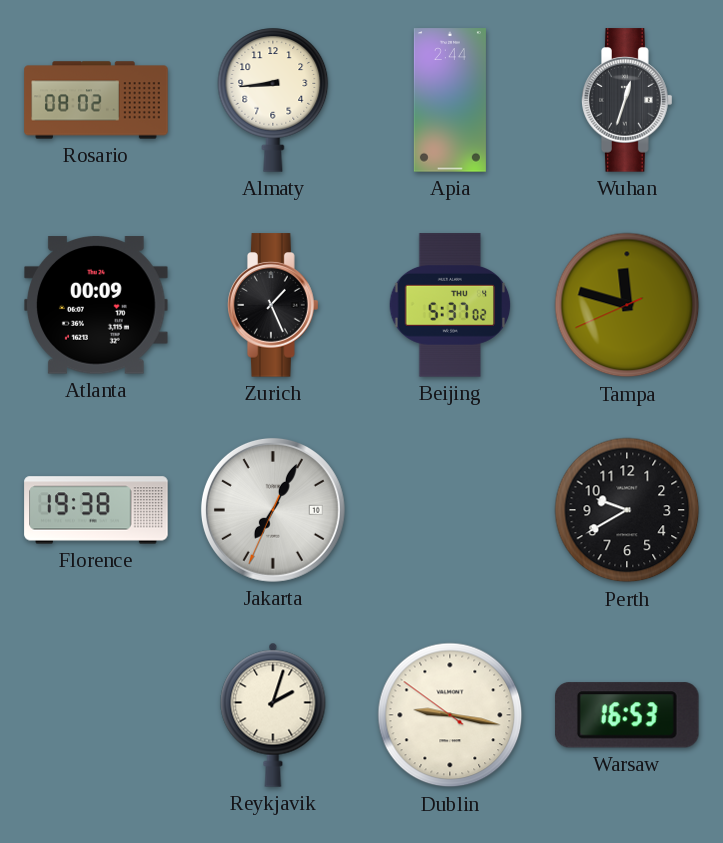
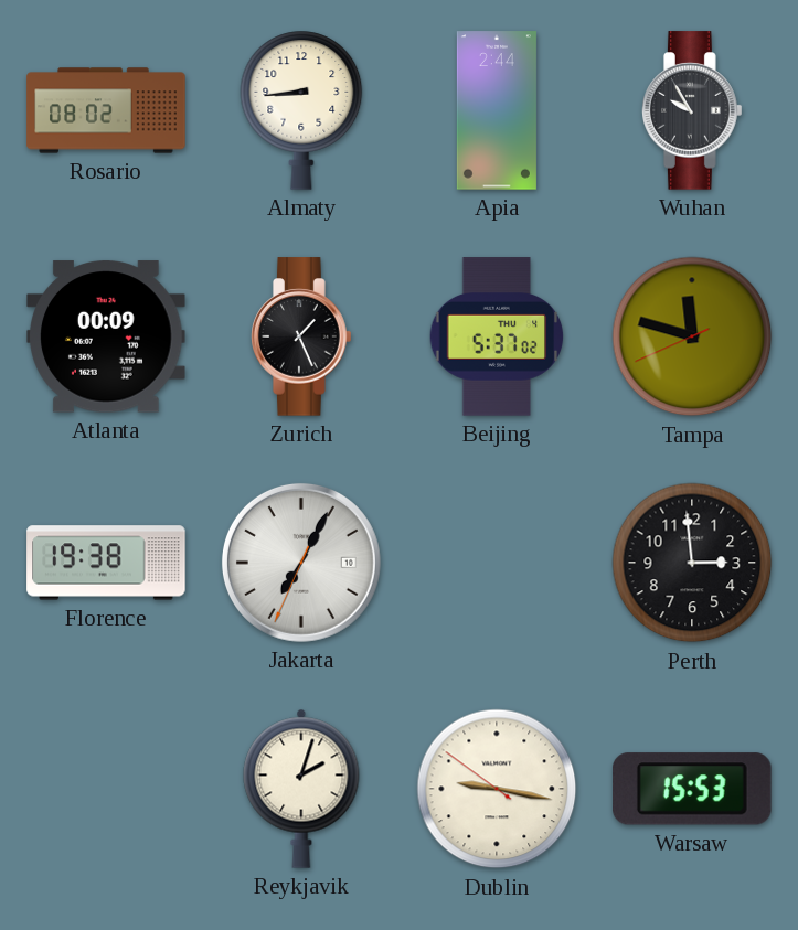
Wuhan: 12:33 -> 9:55 (692, 110)
Perth: 9:40 -> 2:59 (692, 563)
Warsaw: 16:53 -> 15:53 (692, 789)
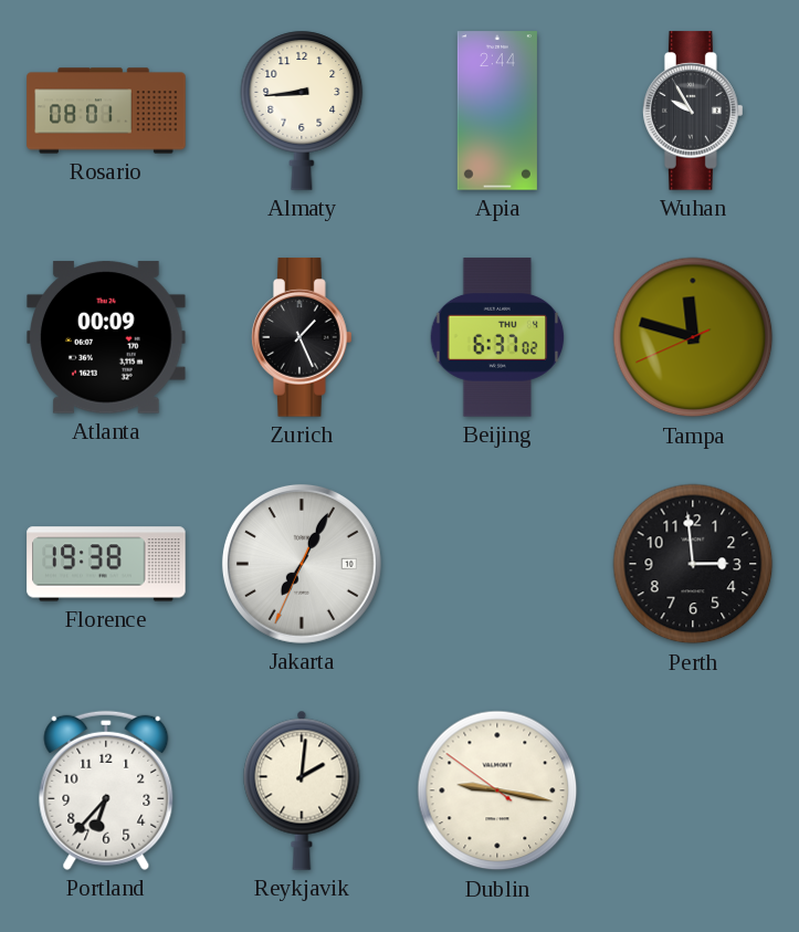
Rosario: 08:02 -> 08:01 (106, 111)
Beijing: 5:37 -> 6:37 (497, 337)
Portland: none -> 6:37 (106, 790)
Reykjavik: 2:03 -> 2:01 (302, 790)
Warsaw: 15:53 -> none (692, 789)
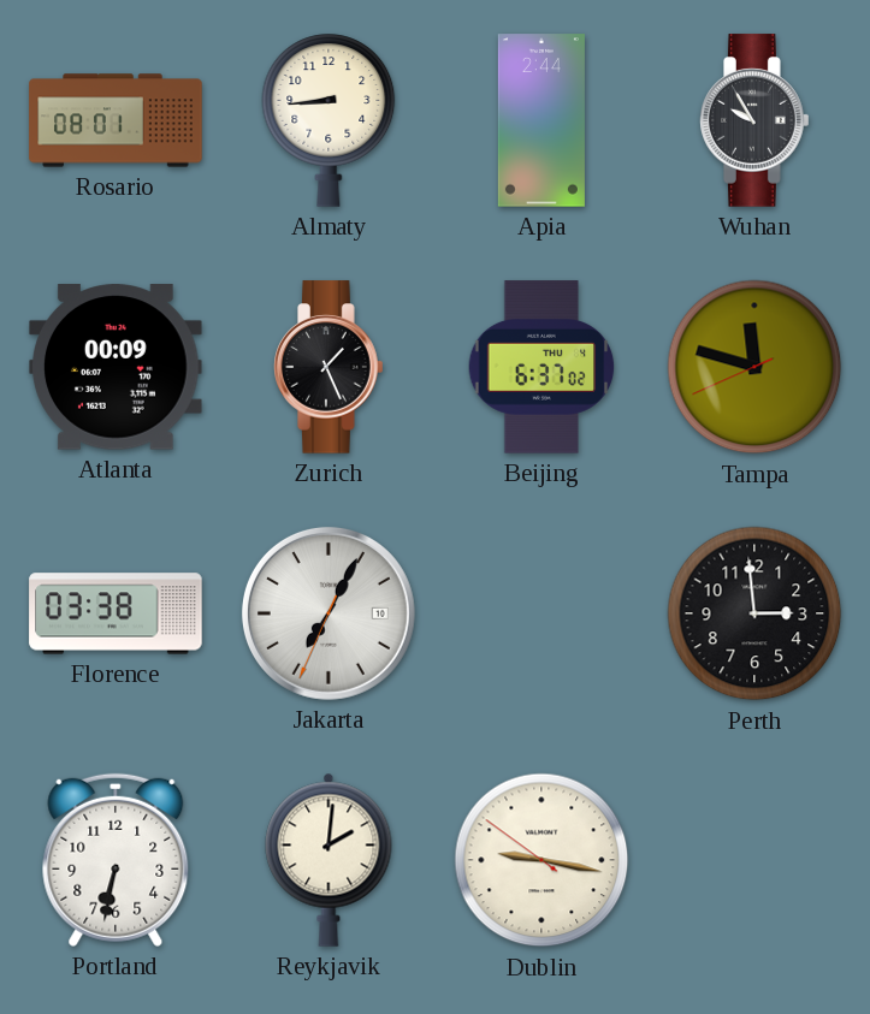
Florence: 19:38 -> 03:38 (116, 613)
Portland: 6:37 -> 6:32 (116, 860)
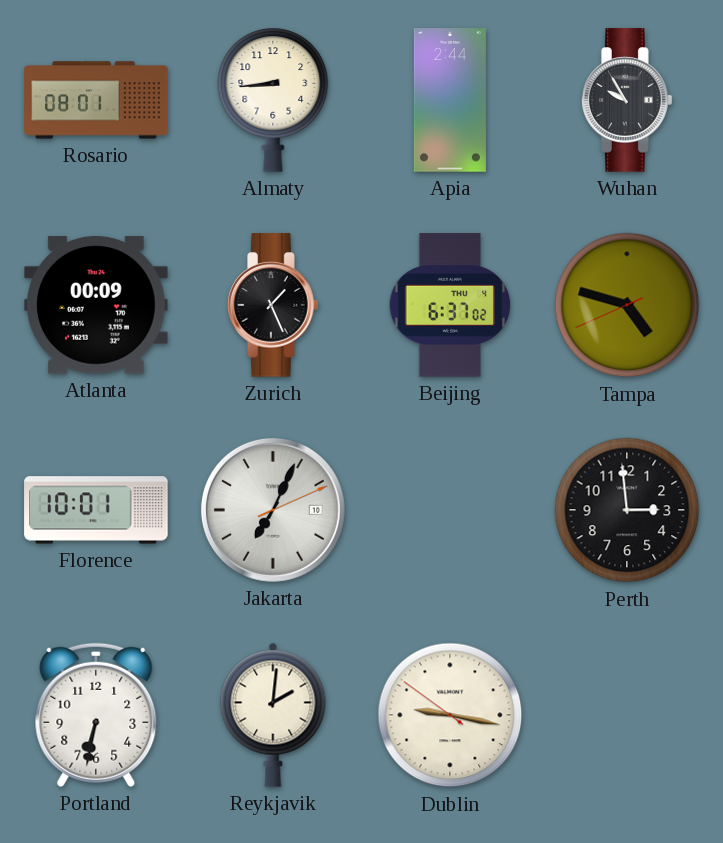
Tampa: 11:47 -> 4:47 (627, 305)
Florence: 03:38 -> 10:01 (96, 510)
Jakarta: 7:04:34 -> 7:04:11 (273, 510)
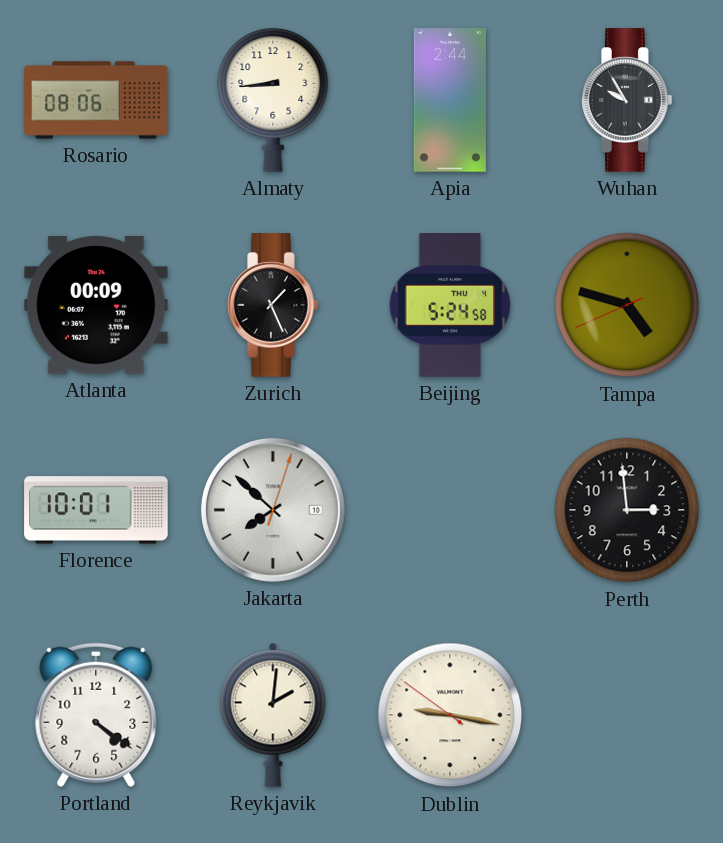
Rosario: 08:01 -> 08:06 (96, 100)
Beijing: 6:37 -> 5:24 (450, 305)
Jakarta: 7:04 -> 7:52 (273, 510)
Portland: 6:32 -> 4:21 (96, 715)
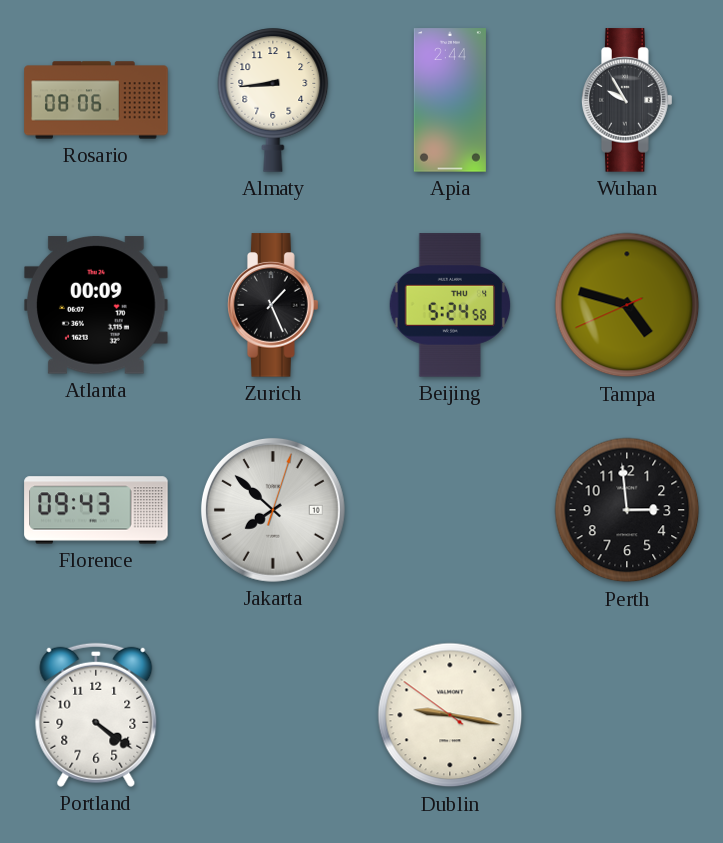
Florence: 10:01 -> 09:43 (96, 510)
Reykjavik: 2:01 -> none (273, 715)
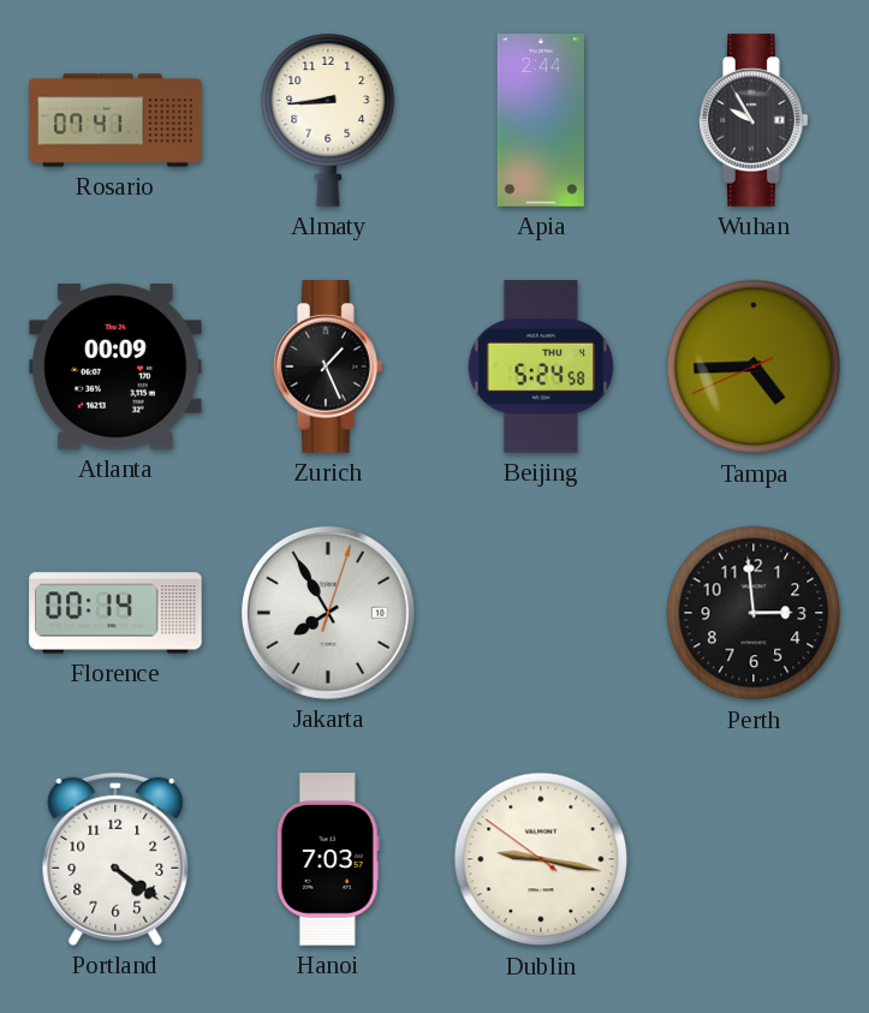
Rosario: 08:06 -> 07:41 (115, 120)
Tampa: 4:47 -> 4:44 (754, 367)
Florence: 09:43 -> 00:14 (115, 613)
Jakarta: 7:52 -> 7:55 (328, 613)
Hanoi: none -> 7:03 (328, 859)
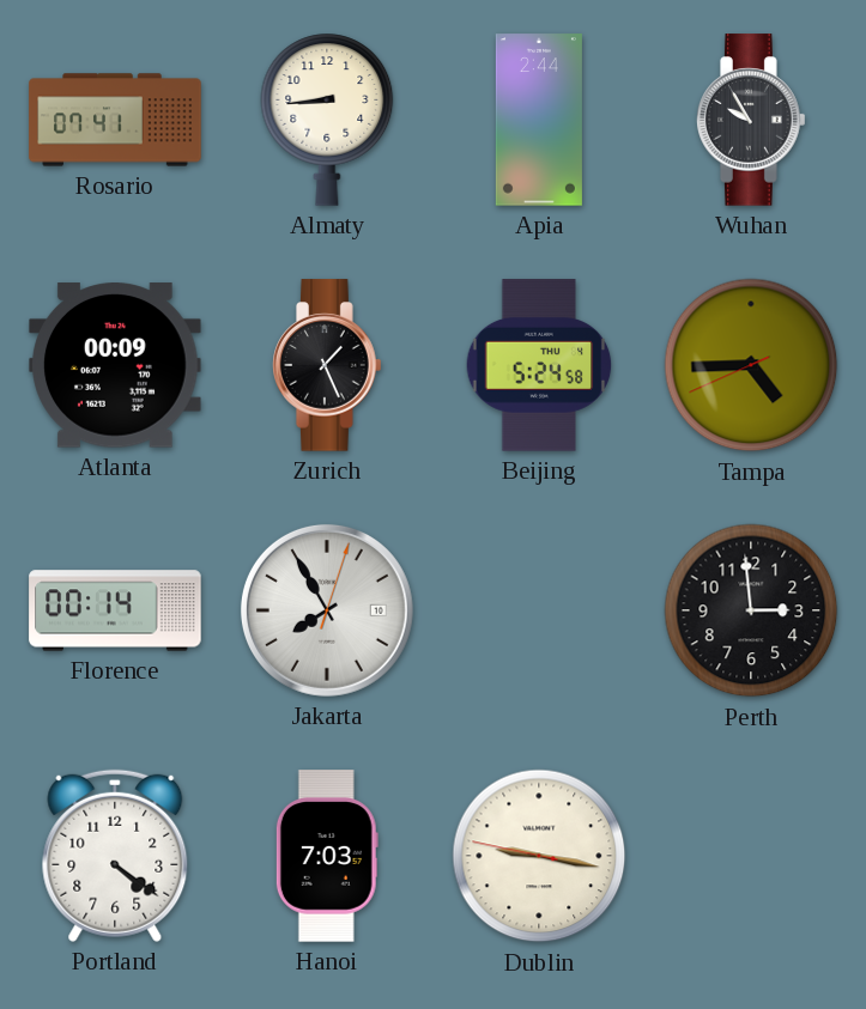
Dublin: 9:16:51 -> 9:16:47 (539, 856)
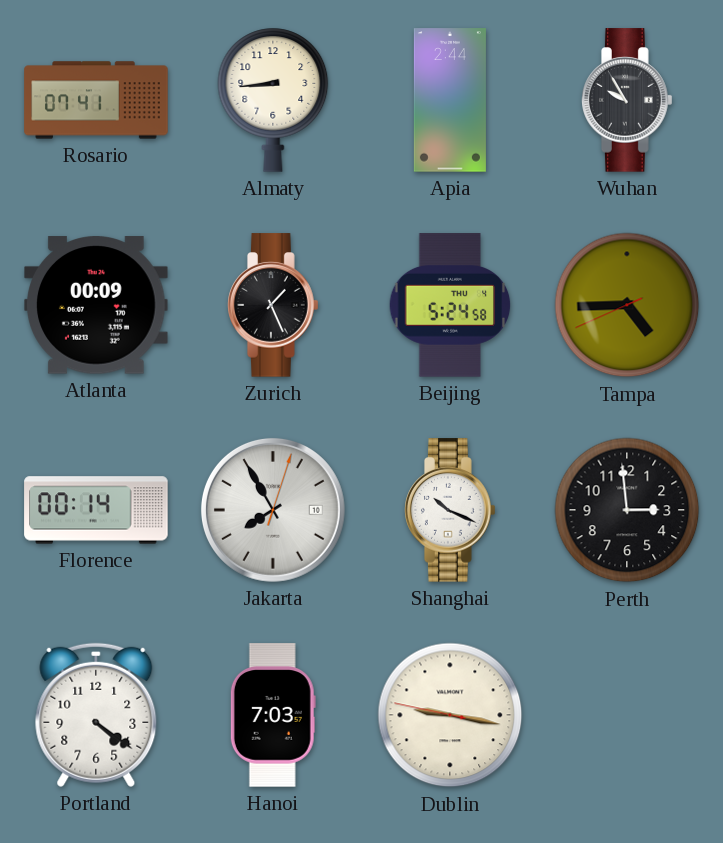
Shanghai: none -> 10:19 (450, 510)
